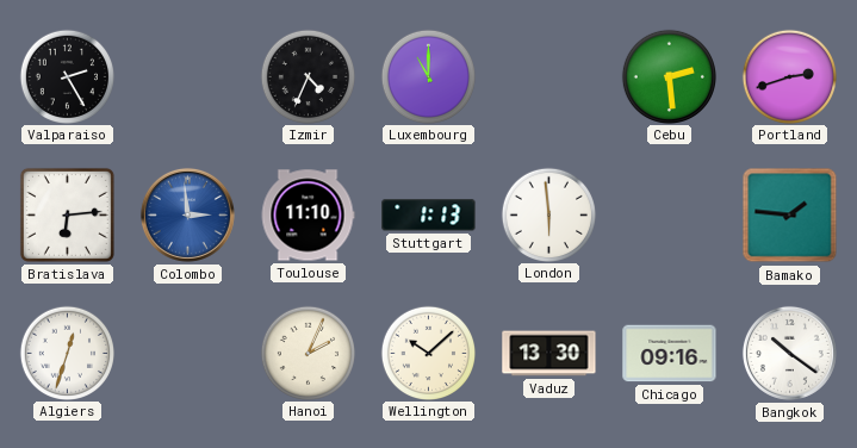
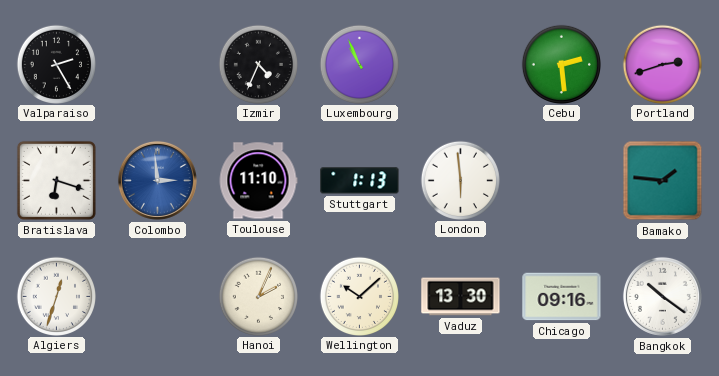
Luxembourg: 11:00 -> 10:56 (359, 64)
Bratislava: 6:14 -> 6:18 (56, 180)
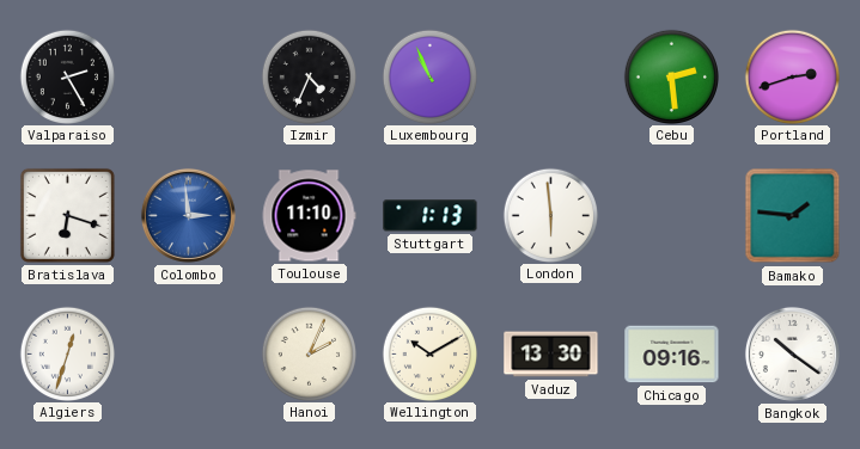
Wellington: 10:08 -> 10:10 (429, 353)
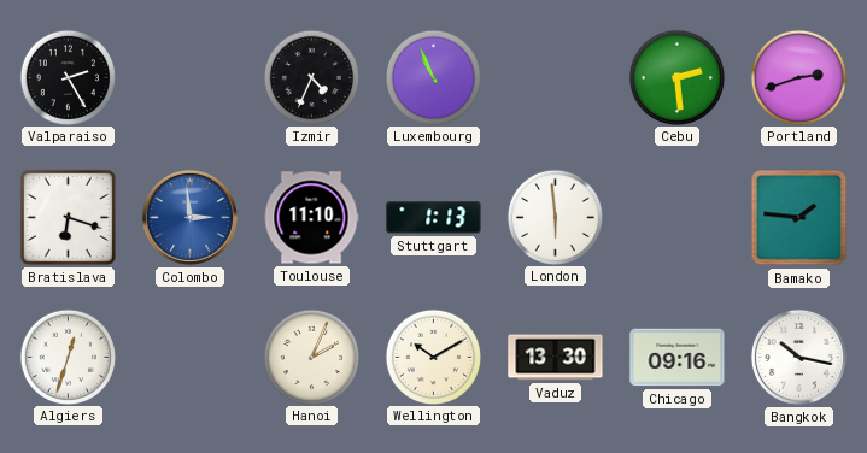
Bangkok: 10:21 -> 10:17 (798, 357)
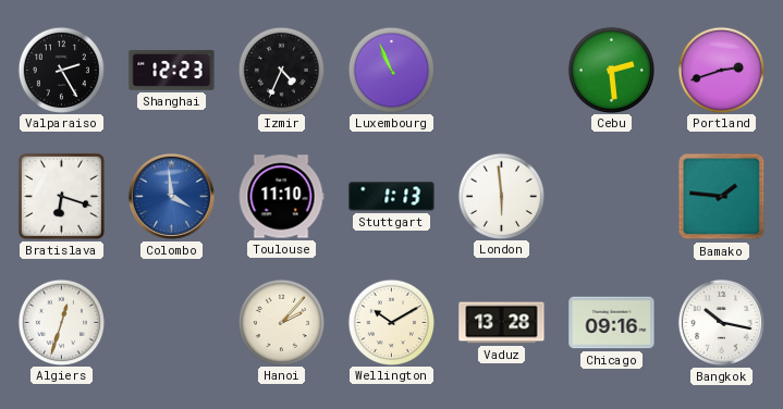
Shanghai: none -> 12:23 (172, 70)
Colombo: 2:59 -> 3:59 (171, 196)
Hanoi: 2:04 -> 2:07 (281, 322)
Vaduz: 13:30 -> 13:28 (502, 323)
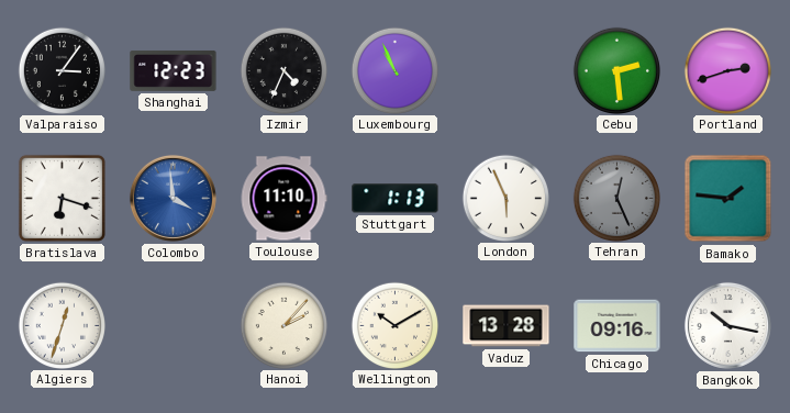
Valparaiso: 2:25 -> 3:06 (62, 70)
London: 5:59 -> 5:56 (505, 198)
Tehran: none -> 12:26 (616, 198)
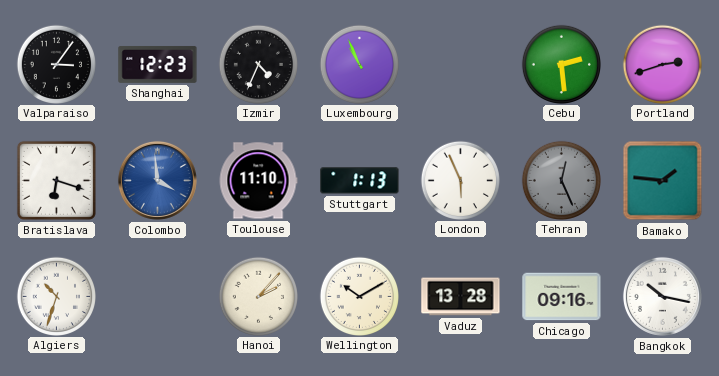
Algiers: 12:33 -> 10:33 (56, 296)
